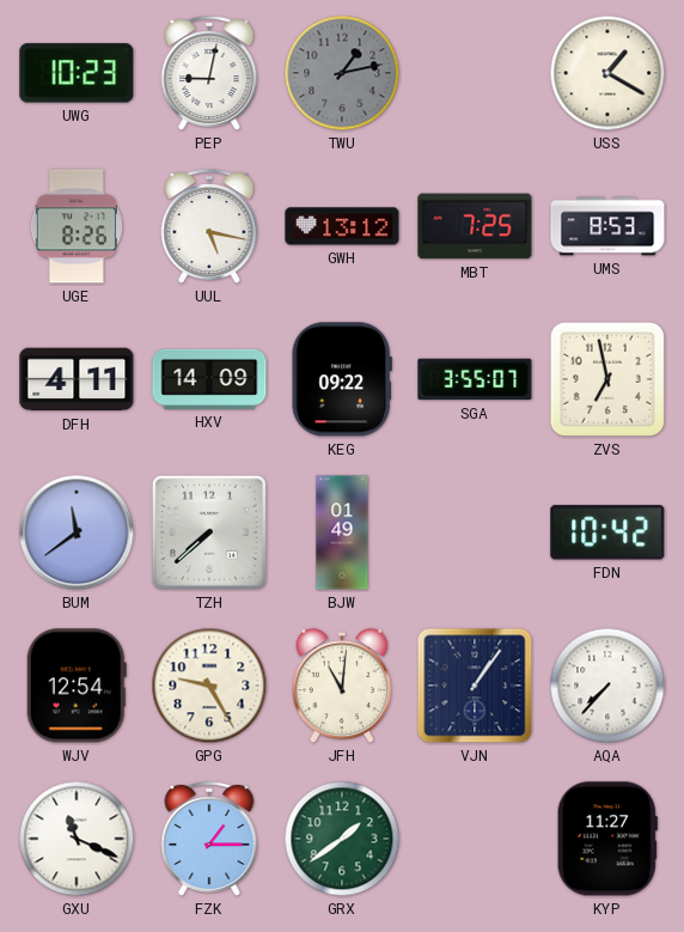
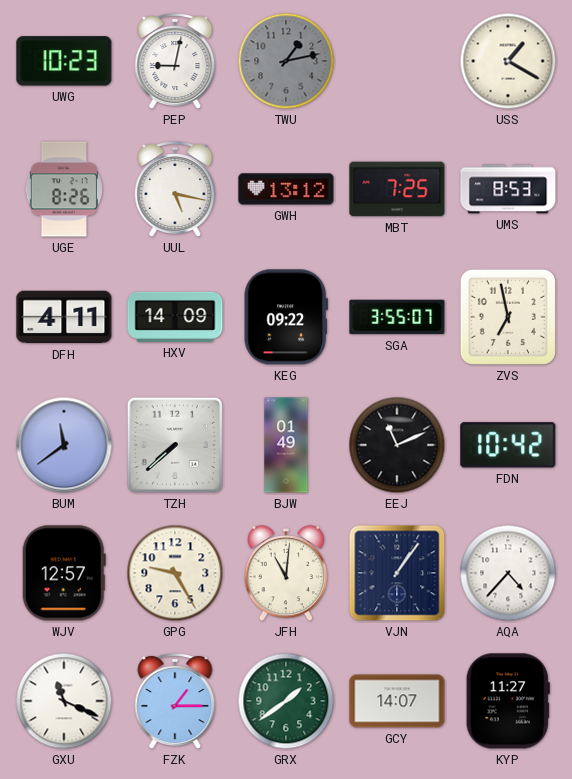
EEJ: none -> 11:11 (397, 445)
WJV: 12:54 -> 12:57 (64, 573)
AQA: 7:37 -> 4:37 (508, 573)
GCY: none -> 14:07 (397, 701)
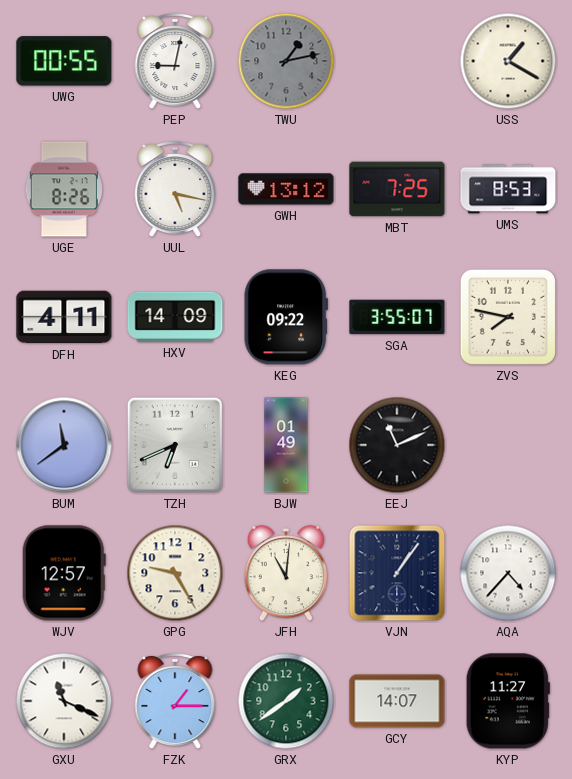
UWG: 10:23 -> 00:55 (64, 61)
ZVS: 6:58 -> 7:47 (508, 317)
TZH: 7:38 -> 6:41 (175, 445)
FDN: 10:42 -> none (508, 445)
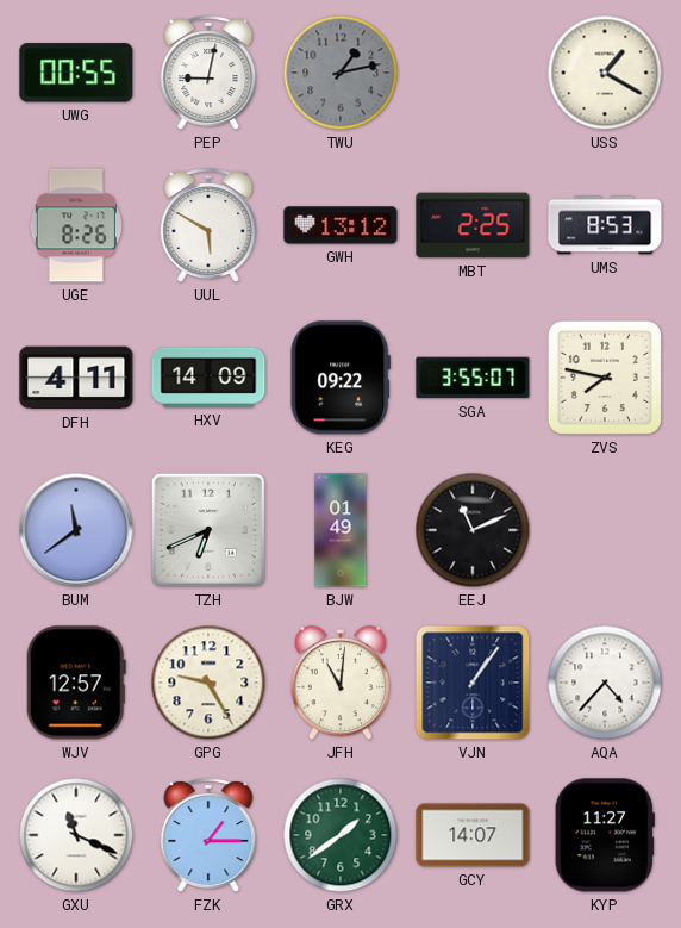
UUL: 5:17 -> 5:50 (208, 226)
MBT: 7:25 -> 2:25 (473, 225)
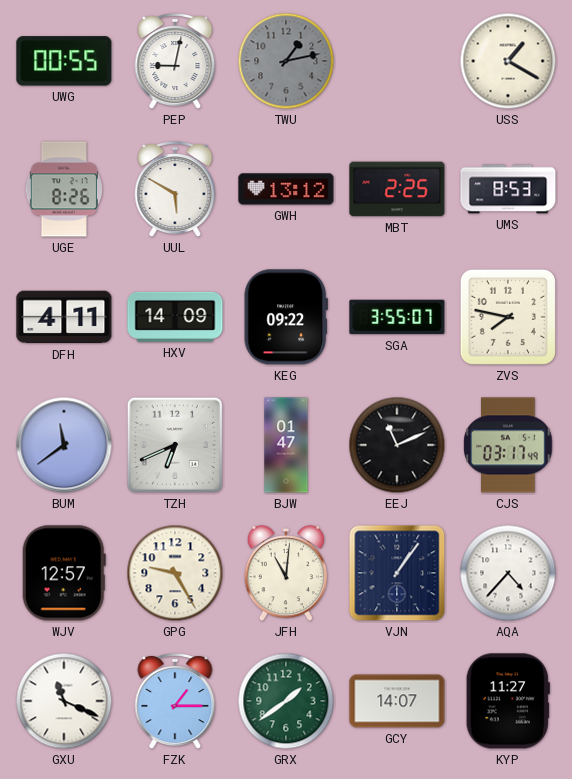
BJW: 01:49 -> 01:47 (286, 445)
CJS: none -> 03:17 (508, 445)
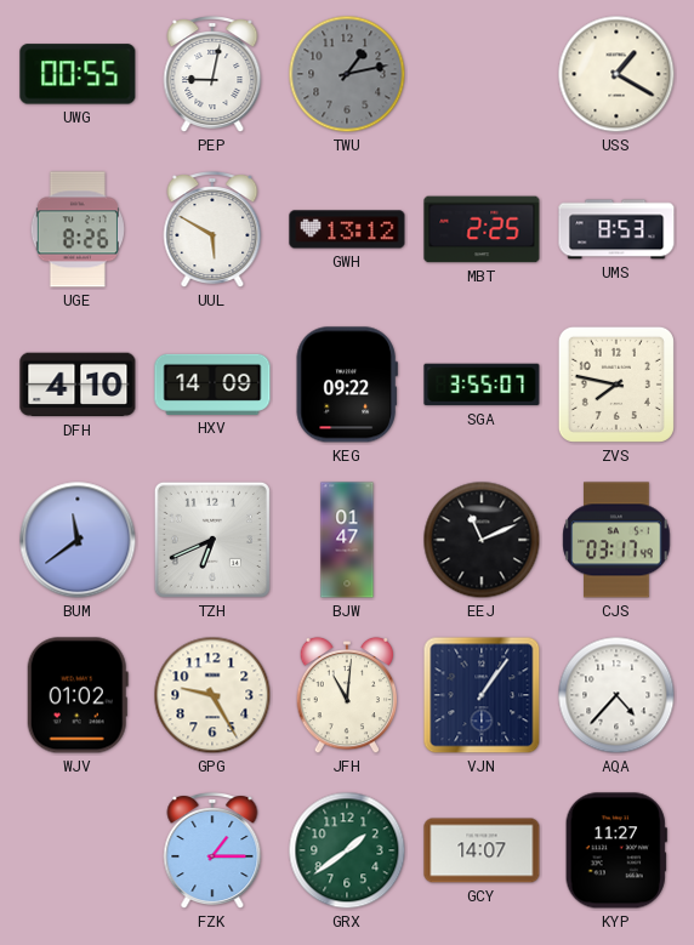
DFH: 4:11 -> 4:10 (78, 385)
WJV: 12:57 -> 01:02 (78, 695)
GXU: 11:19 -> none (64, 701)
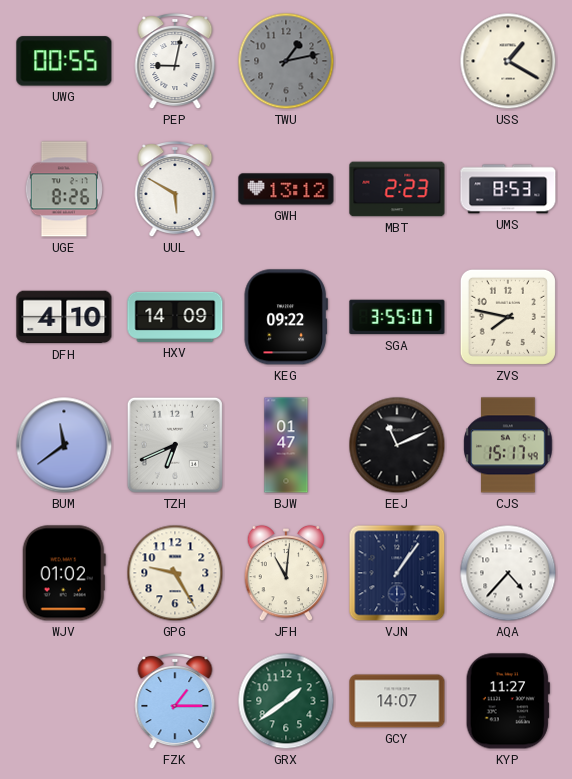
MBT: 2:25 -> 2:23 (397, 189)
CJS: 03:17 -> 15:17 (508, 445)
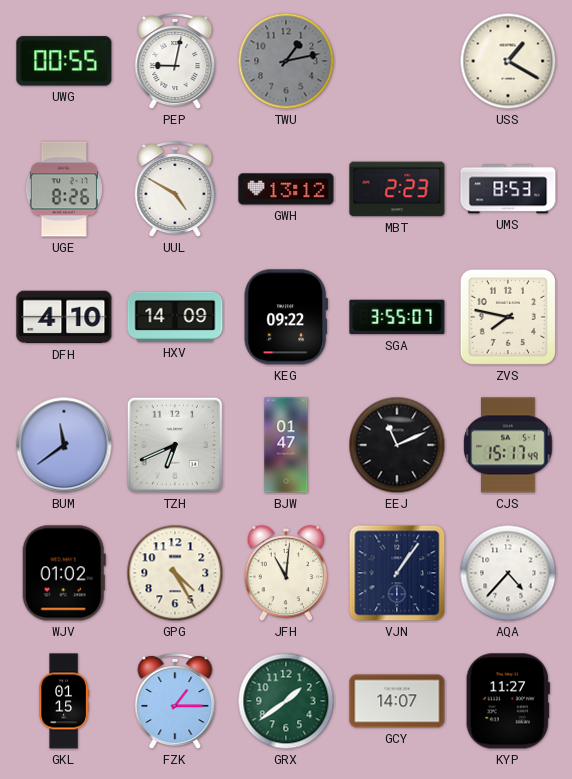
UUL: 5:50 -> 4:50 (175, 190)
GPG: 9:25 -> 4:25 (175, 573)
GKL: none -> 01:15 (64, 701)
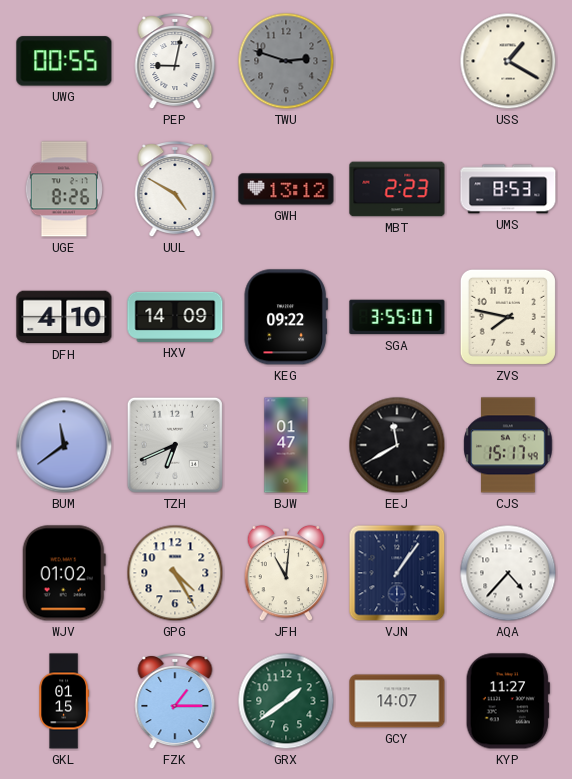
TWU: 1:13 -> 2:48 (286, 61)
EEJ: 11:11 -> 11:40 (397, 445)
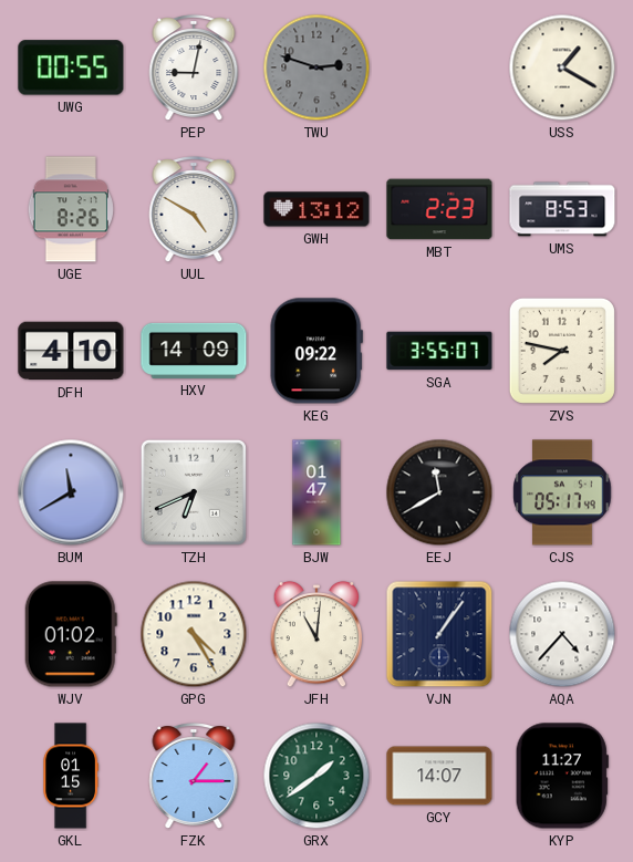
BUM: 11:39 -> 11:40 (71, 492)
CJS: 15:17 -> 05:17 (562, 492)
